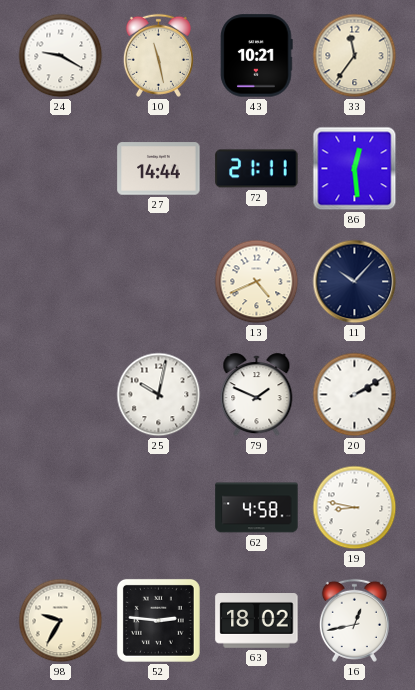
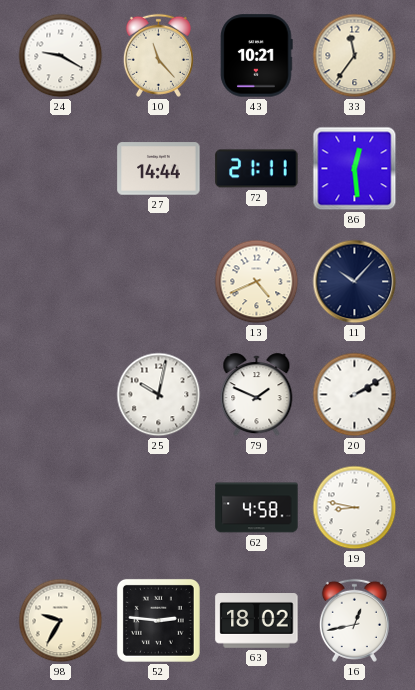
10: 11:28 -> 11:23 (158, 55)
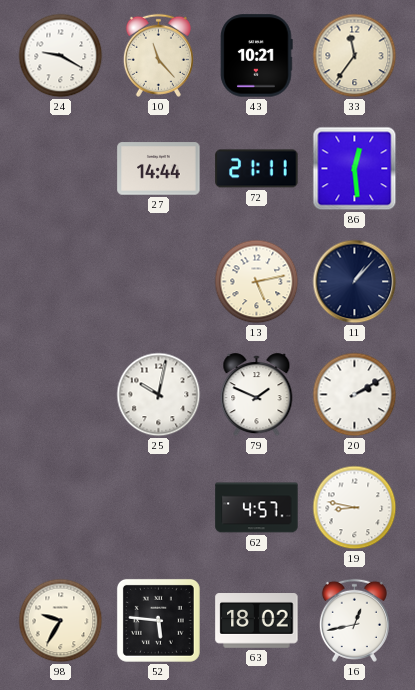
13: 4:41 -> 5:13 (257, 282)
11: 10:07 -> 1:07 (355, 282)
62: 4:58 -> 4:57 (257, 508)
52: 2:46 -> 5:46 (158, 620)
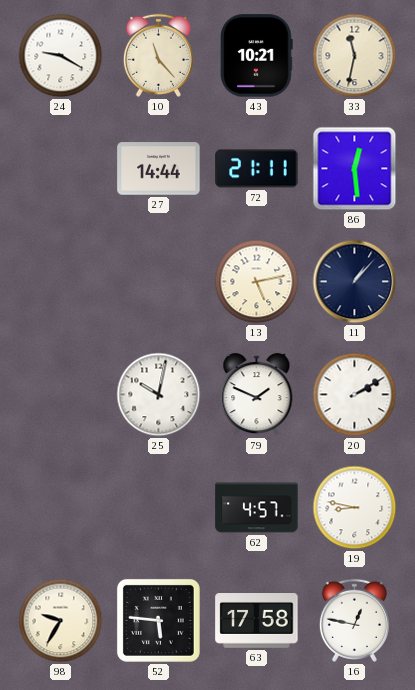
33: 11:36 -> 11:32 (355, 56)
63: 18:02 -> 17:58 (257, 621)
16: 12:43 -> 12:47 (354, 620)
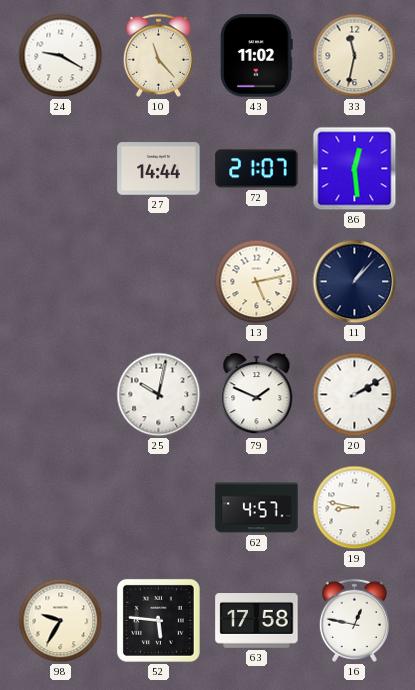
43: 10:21 -> 11:02 (257, 56)
72: 21:11 -> 21:07 (257, 169)
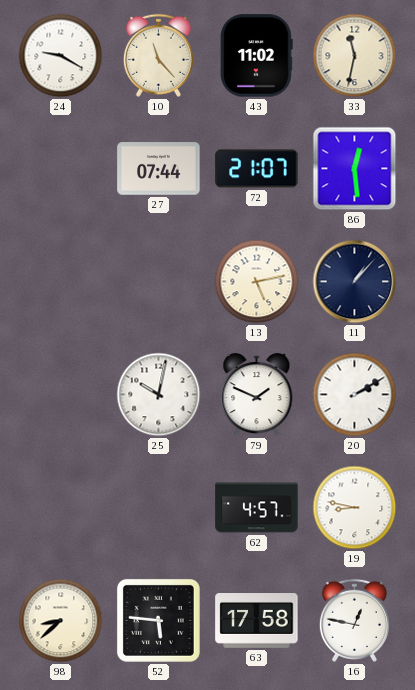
27: 14:44 -> 07:44 (159, 169)
98: 9:35 -> 8:38 (61, 621)
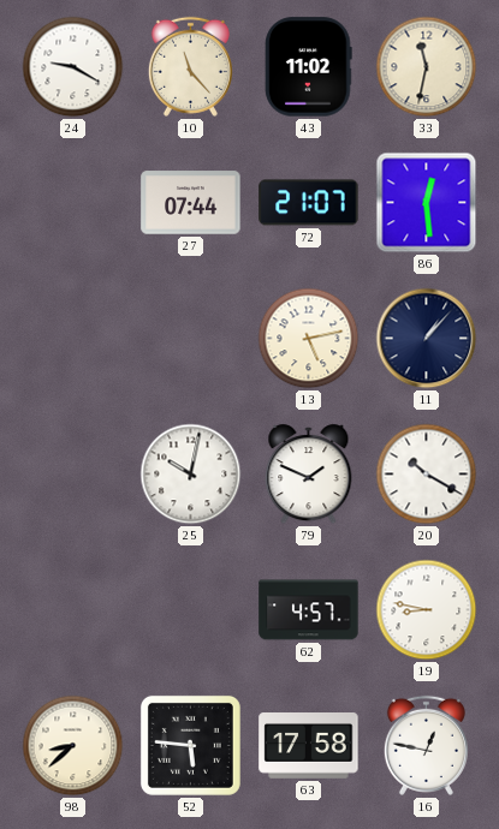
20: 2:10 -> 10:20 (427, 475)
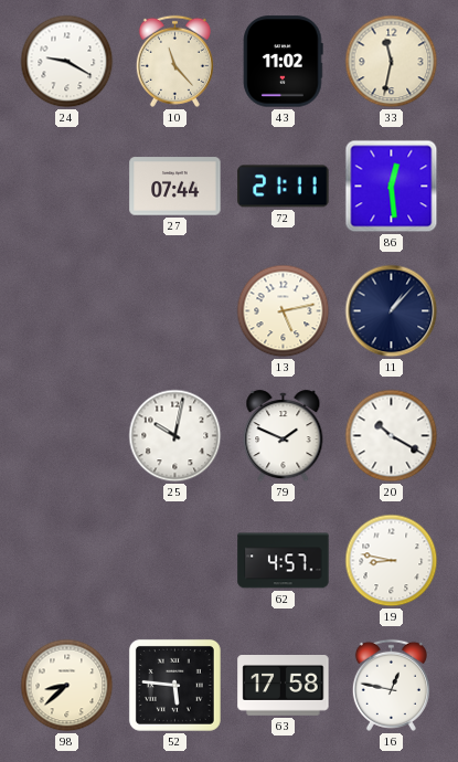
72: 21:07 -> 21:11 (284, 187)
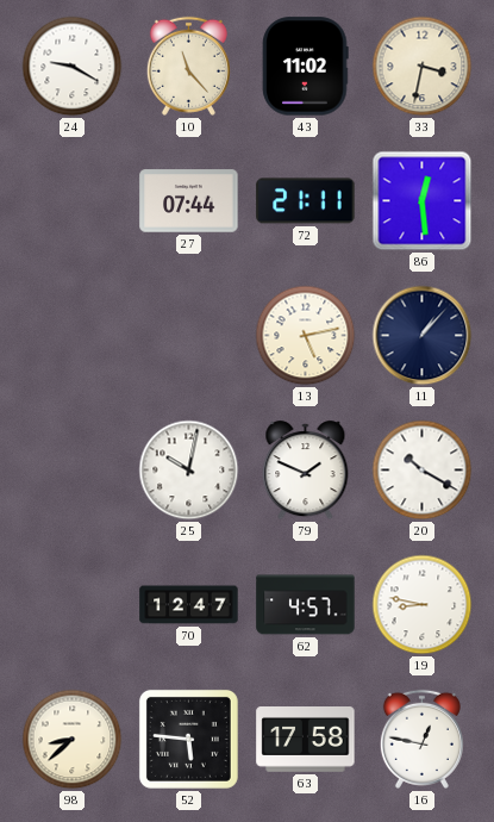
33: 11:32 -> 3:32 (423, 67)
70: none -> 12:47 (189, 605)
